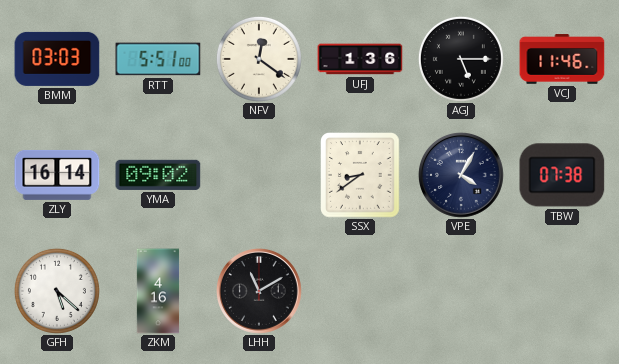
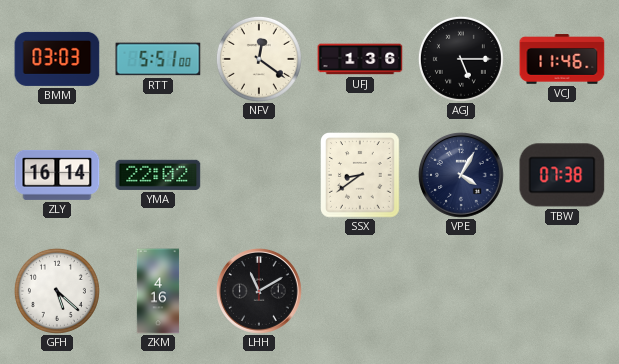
YMA: 09:02 -> 22:02 (158, 175)
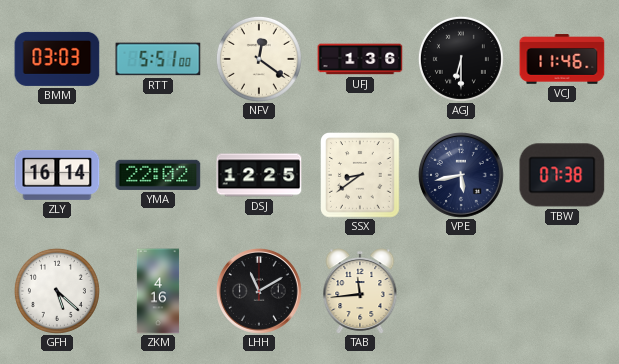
AGJ: 5:15 -> 6:30 (461, 59)
DSJ: none -> 12:25 (259, 175)
VPE: 4:05 -> 5:43 (461, 175)
TAB: none -> 11:44 (360, 291)
